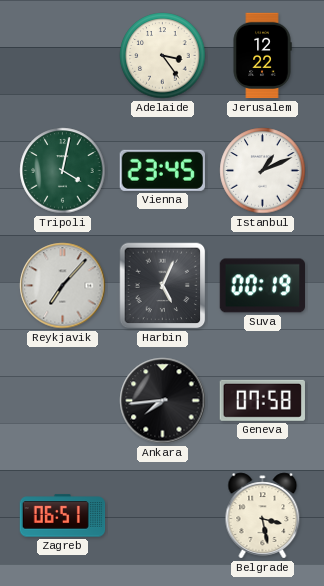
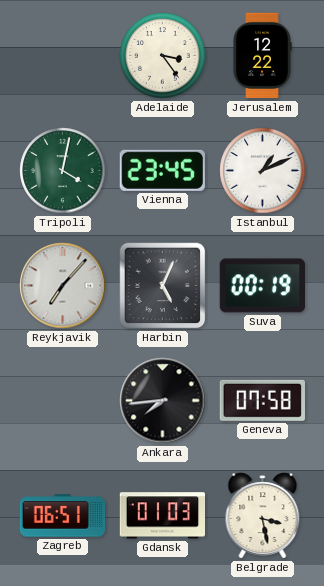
Gdansk: none -> 01:03 (162, 516)
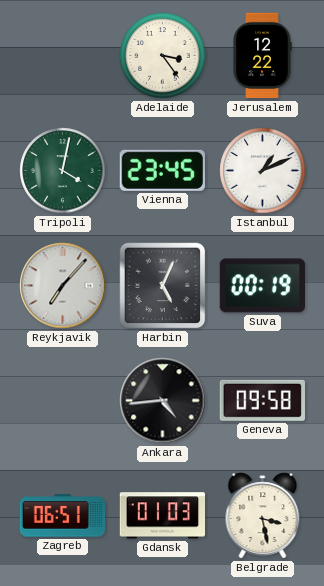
Ankara: 7:44 -> 4:44 (163, 401)
Geneva: 07:58 -> 09:58 (262, 400)
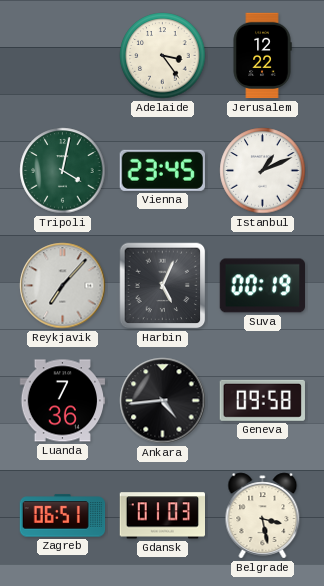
Luanda: none -> 7:36 (63, 401)
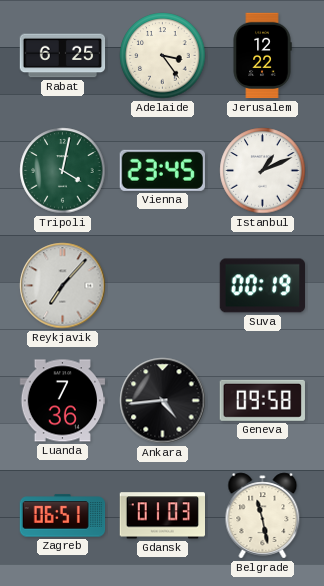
Rabat: none -> 6:25 (63, 56)
Harbin: 5:04 -> none (163, 286)
Belgrade: 3:28 -> 11:28 (263, 516)
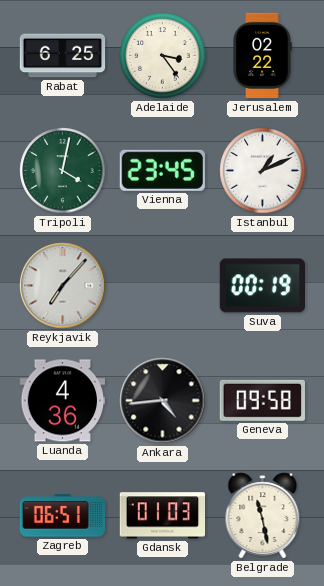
Jerusalem: 12:22 -> 02:22 (262, 56)
Luanda: 7:36 -> 4:36 (63, 401)
